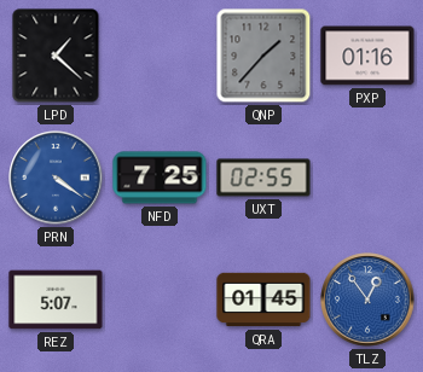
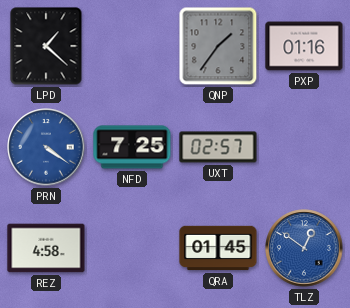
QNP: 1:37 -> 1:36 (218, 46)
UXT: 02:55 -> 02:57 (218, 147)
REZ: 5:07 -> 4:58 (46, 248)
TLZ: 12:54 -> 12:51 (304, 248)
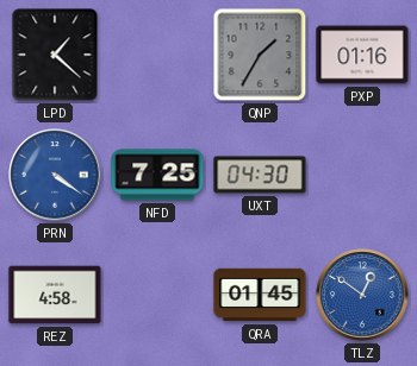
QNP: 1:36 -> 1:35 (260, 55)
UXT: 02:57 -> 04:30 (260, 175)
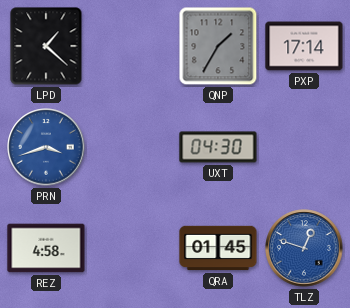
PXP: 01:16 -> 17:14 (304, 46)
PRN: 4:21 -> 3:42 (46, 147)
NFD: 7:25 -> none (157, 175)
TLZ: 12:51 -> 12:48 (304, 248)
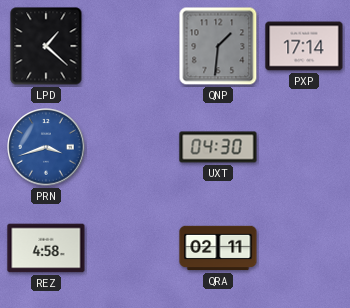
QNP: 1:35 -> 1:31 (218, 46)
QRA: 01:45 -> 02:11 (218, 248)
TLZ: 12:48 -> none (304, 248)
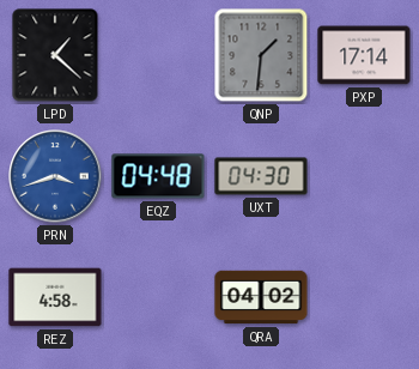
EQZ: none -> 04:48 (158, 176)
QRA: 02:11 -> 04:02 (261, 297)
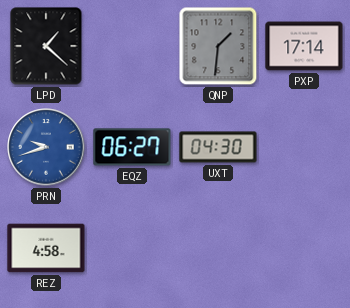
PRN: 3:42 -> 9:42 (46, 147)
EQZ: 04:48 -> 06:27 (132, 147)
QRA: 04:02 -> none (261, 297)
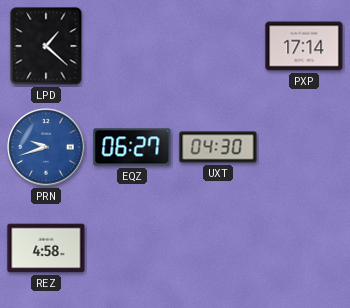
QNP: 1:31 -> none (218, 46)
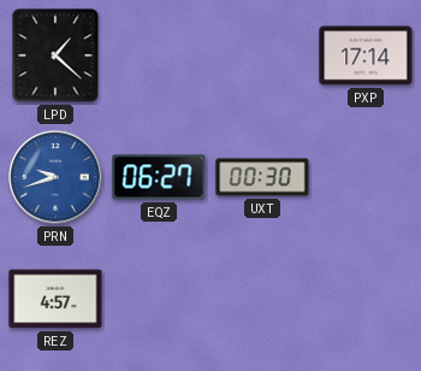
UXT: 04:30 -> 00:30 (262, 177)
REZ: 4:58 -> 4:57 (55, 299)
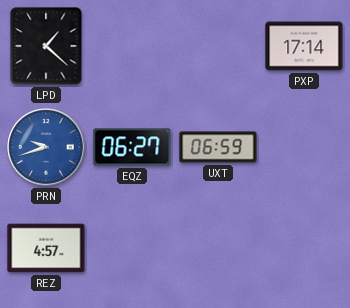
UXT: 00:30 -> 06:59 (218, 147)
